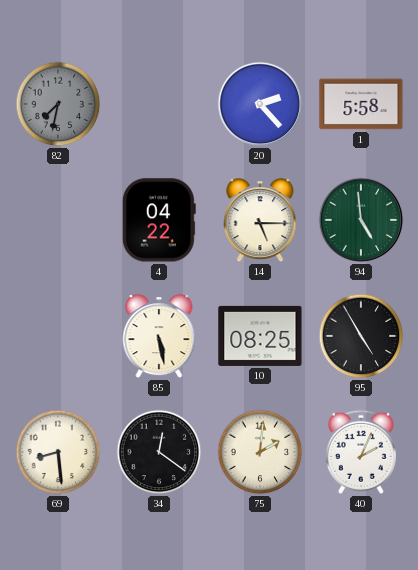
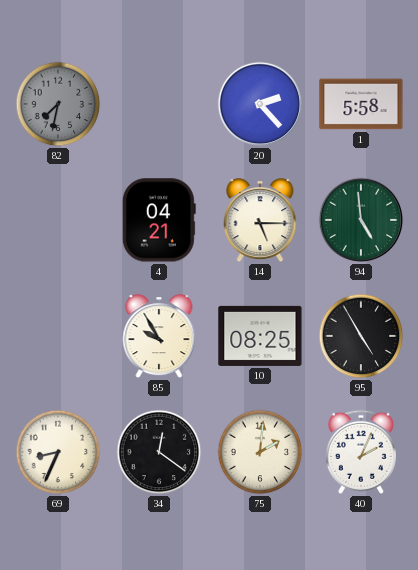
4: 04:22 -> 04:21 (159, 220)
85: 5:28 -> 9:55 (159, 337)
69: 8:29 -> 8:34 (58, 452)
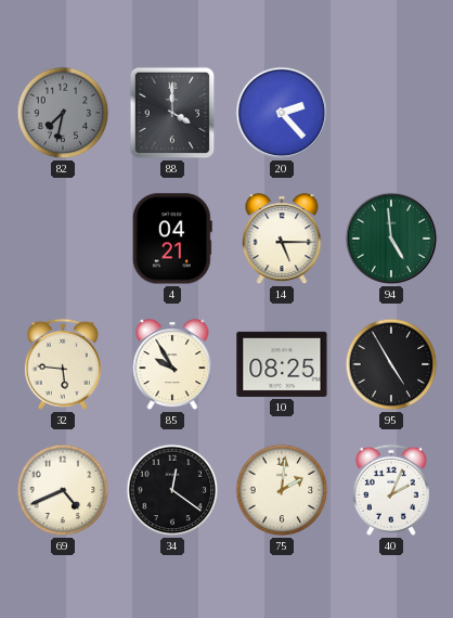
88: none -> 4:00 (172, 113)
1: 5:58 -> none (361, 104)
32: none -> 5:46 (63, 364)
69: 8:34 -> 4:41 (63, 490)
